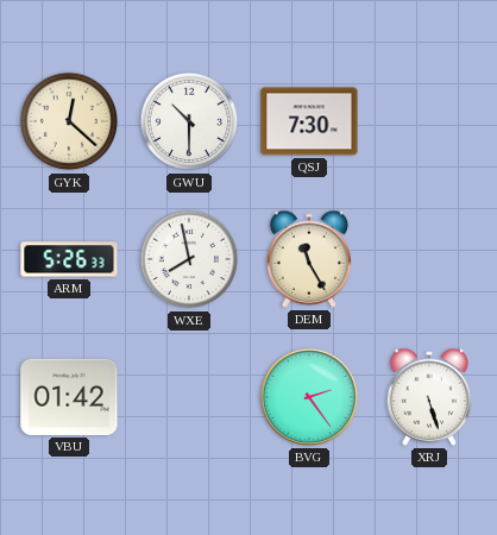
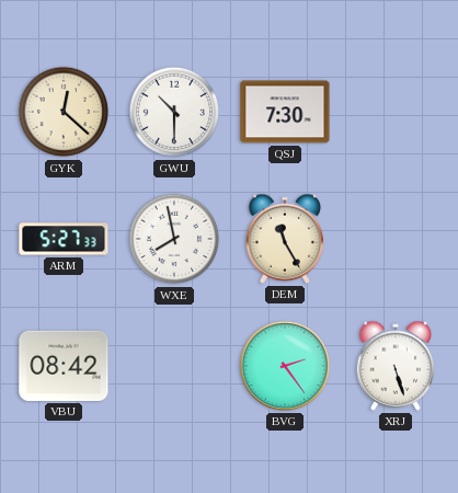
ARM: 5:26 -> 5:27 (64, 239)
VBU: 01:42 -> 08:42 (64, 366)
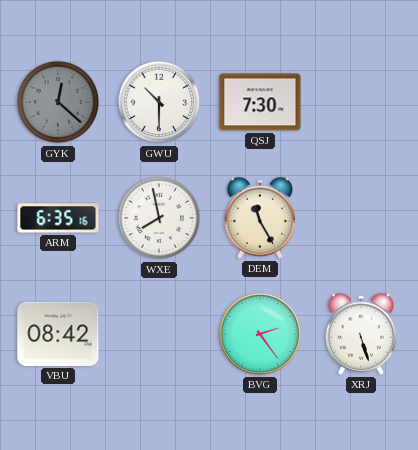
GYK dial: cream -> grey (58, 102)
ARM: 5:27 -> 6:35 (58, 218)
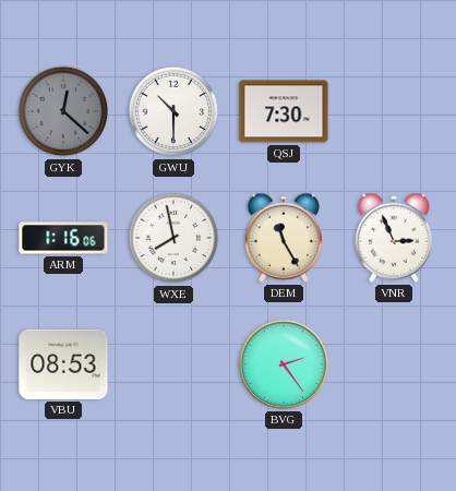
ARM: 6:35 -> 1:16 (63, 238)
VNR: none -> 2:56 (394, 238)
VBU: 08:42 -> 08:53 (63, 364)
XRJ: 5:27 -> none (361, 334)
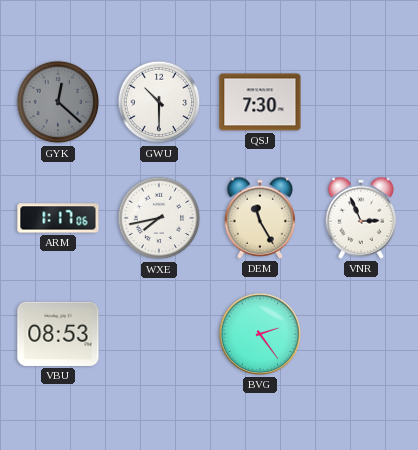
ARM: 1:16 -> 1:17 (58, 218)
WXE: 7:58 -> 7:43 (159, 218)
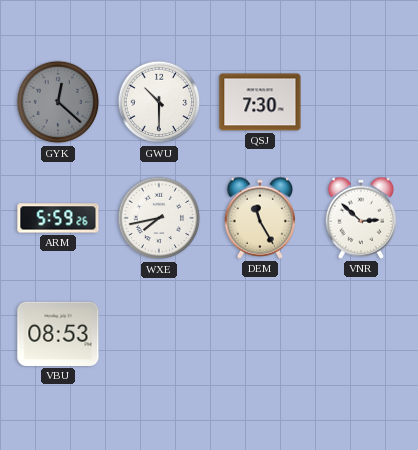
ARM: 1:17 -> 5:59 (58, 218)
VNR: 2:56 -> 2:52 (361, 218)
BVG: 2:24 -> none (260, 334)
